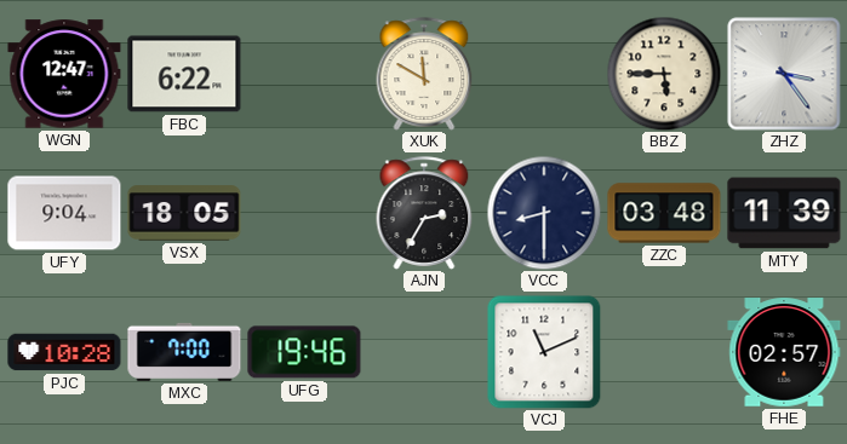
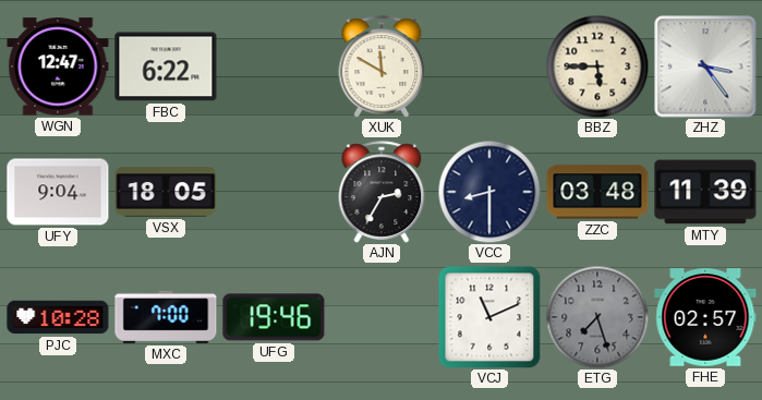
ETG: none -> 7:27 (597, 317)
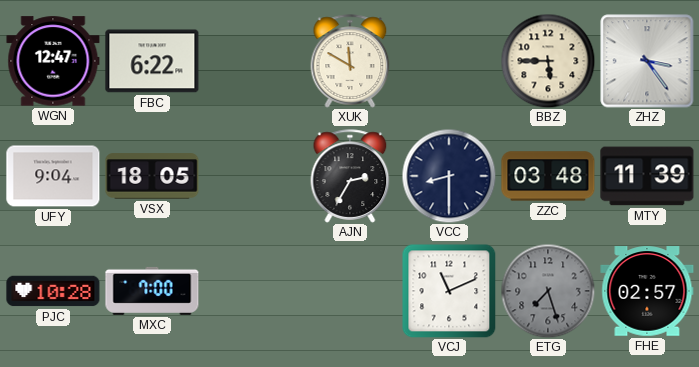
UFG: 19:46 -> none (274, 317)
